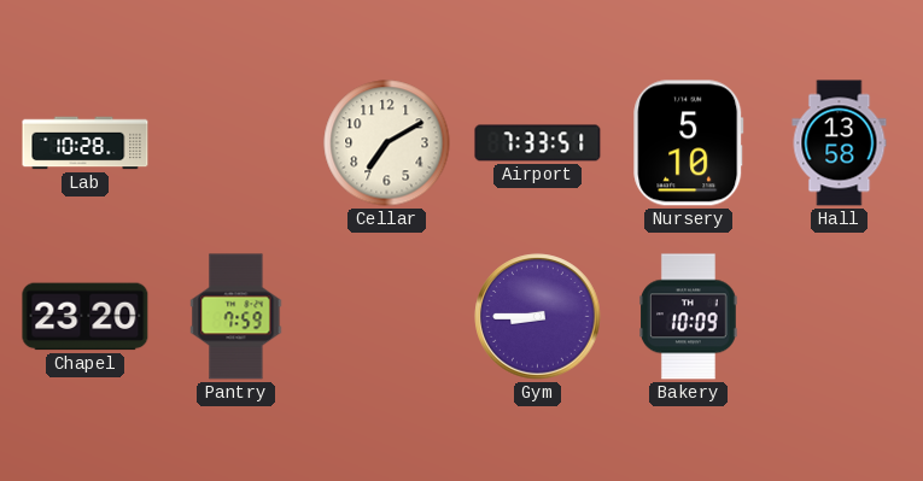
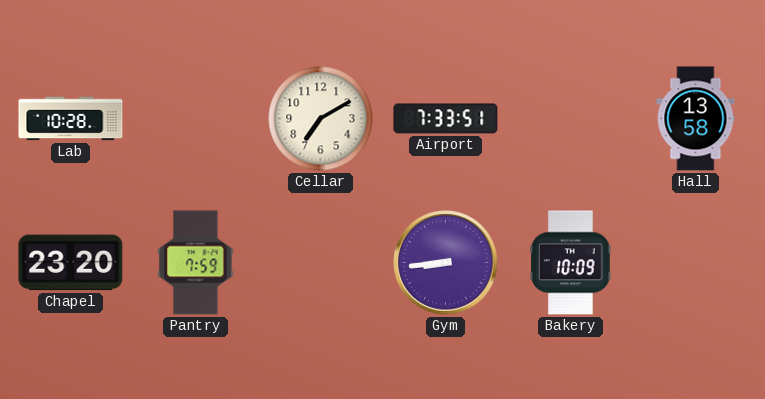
Nursery: 5:10 -> none (689, 143)
Gym: 8:45 -> 8:44 (446, 263)
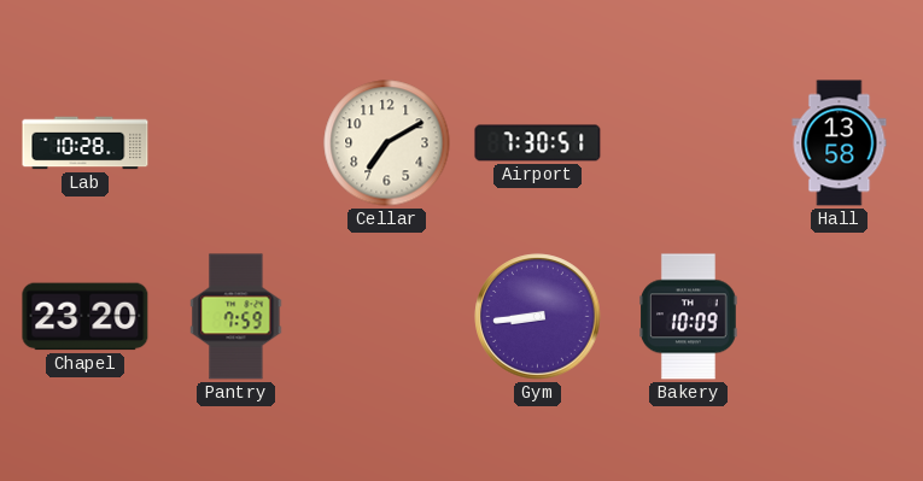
Airport: 7:33 -> 7:30 (538, 143)
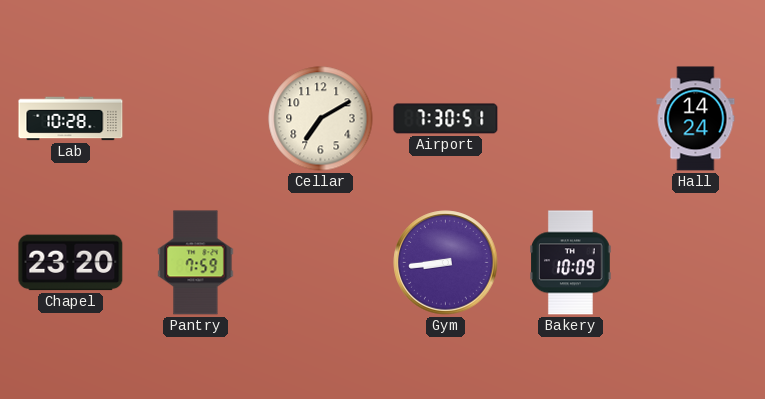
Hall: 13:58 -> 14:24 (696, 119)
